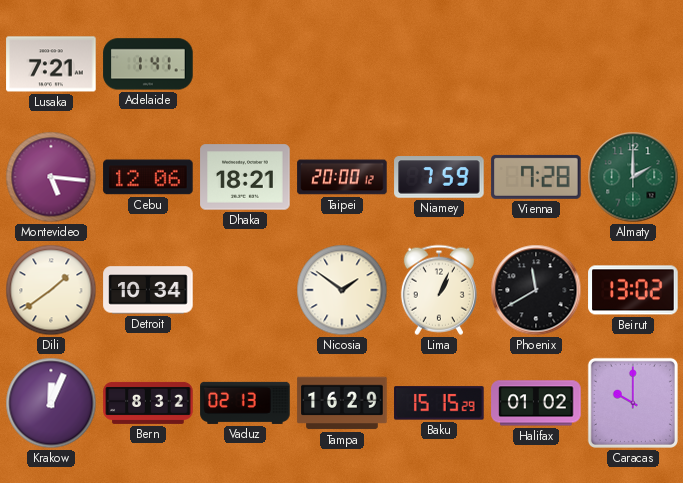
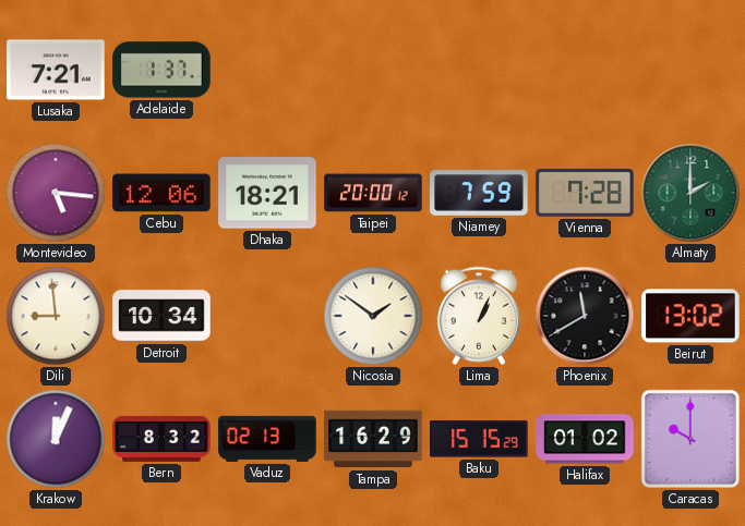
Adelaide: 1:41 -> 1:37 (161, 70)
Dili: 1:39 -> 8:59 (56, 316)
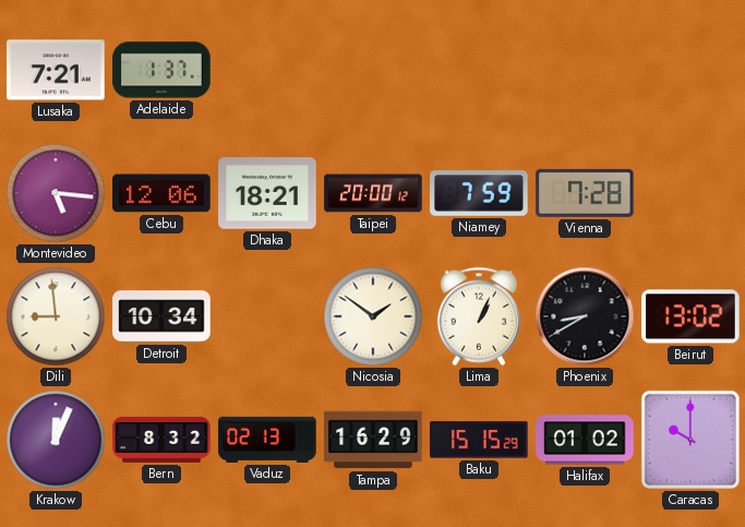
Almaty: 2:00 -> none (690, 193)
Phoenix: 11:40 -> 8:40 (585, 316)
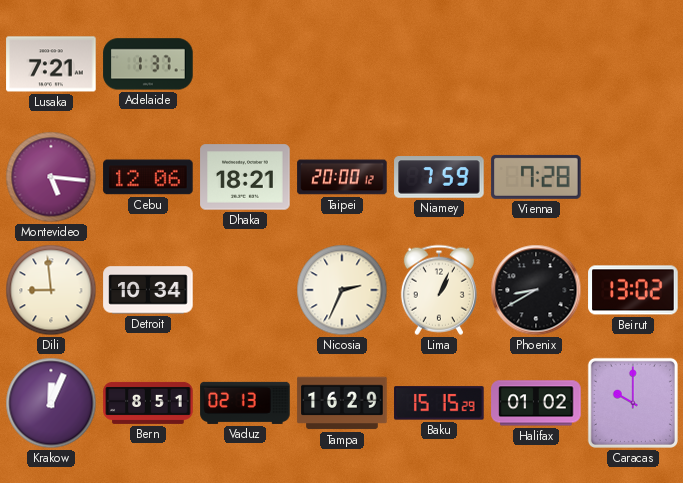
Nicosia: 1:51 -> 2:34 (342, 290)
Bern: 8:32 -> 8:51 (148, 403)
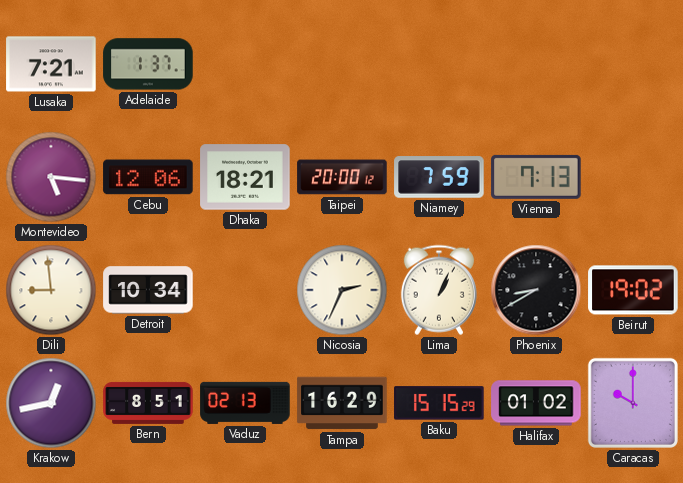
Vienna: 7:28 -> 7:13 (536, 177)
Beirut: 13:02 -> 19:02 (633, 290)
Krakow: 12:04 -> 12:43 (51, 403)
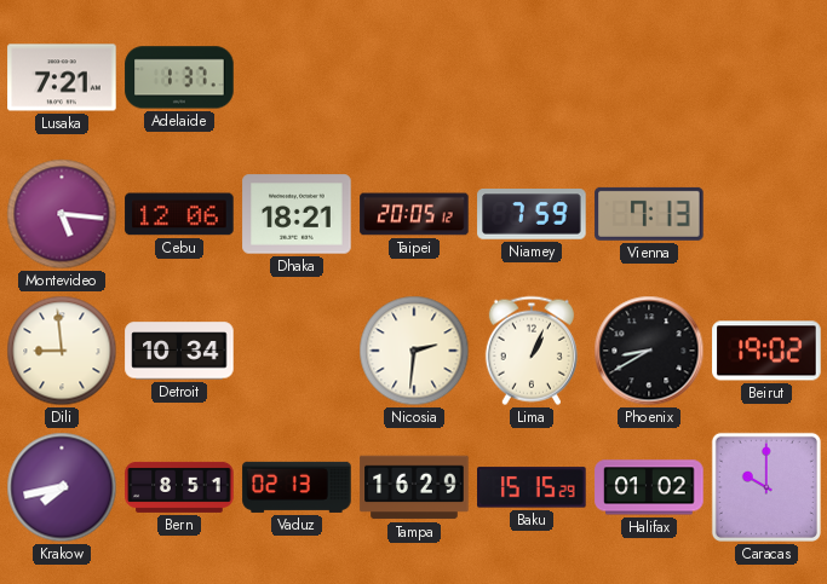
Taipei: 20:00 -> 20:05 (414, 214)
Nicosia: 2:34 -> 2:31 (414, 351)
Krakow: 12:43 -> 7:43 (62, 487)
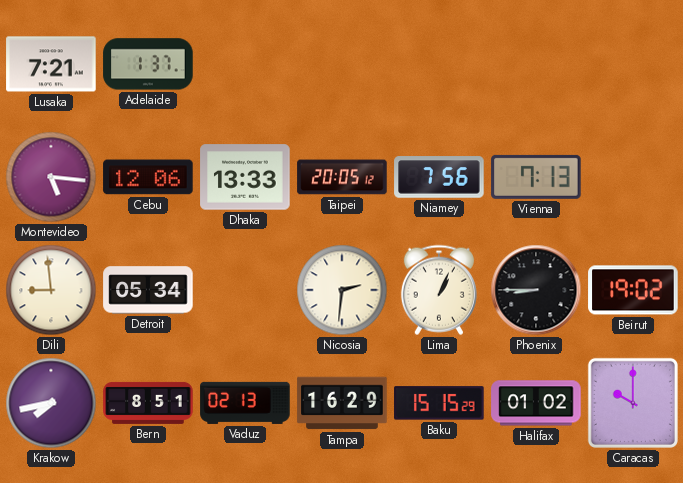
Dhaka: 18:21 -> 13:33 (245, 177)
Niamey: 7:59 -> 7:56 (439, 177)
Detroit: 10:34 -> 05:34 (148, 290)
Phoenix: 8:40 -> 8:45 (536, 290)
